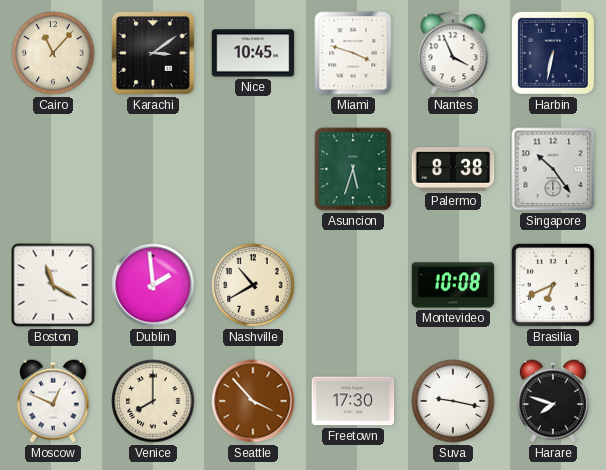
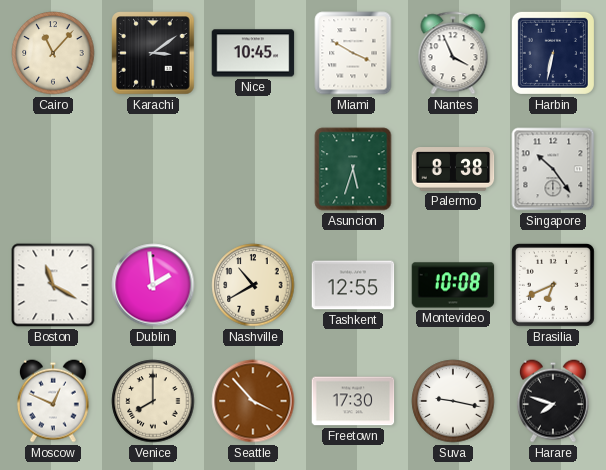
Miami: 3:48 -> 3:50 (353, 53)
Tashkent: none -> 12:55 (353, 285)
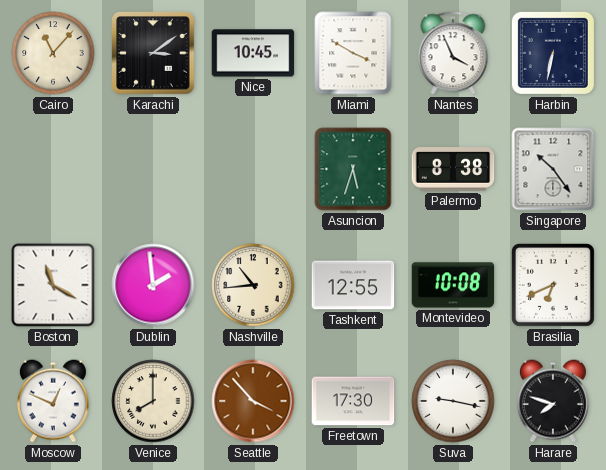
Nashville: 10:40 -> 10:44 (253, 285)
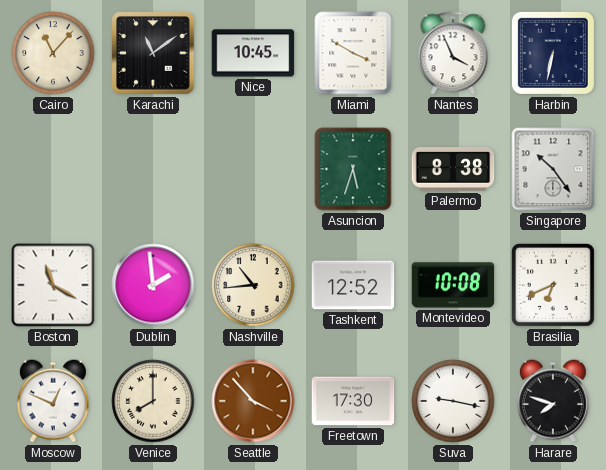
Karachi: 3:09 -> 11:09 (153, 53)
Tashkent: 12:55 -> 12:52 (353, 285)
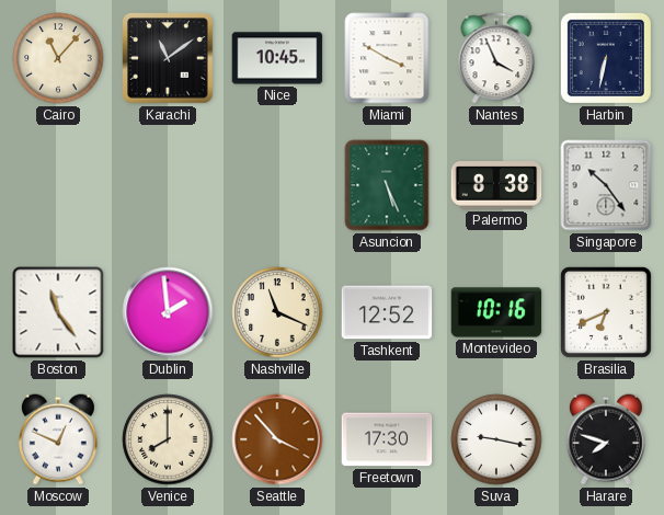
Asuncion: 5:33 -> 5:26 (387, 185)
Boston: 11:20 -> 11:24 (58, 312)
Nashville: 10:44 -> 11:19 (277, 312)
Montevideo: 10:08 -> 10:16 (496, 312)
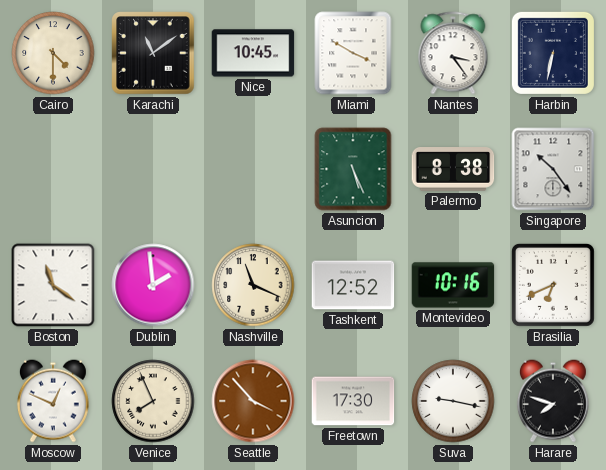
Cairo: 11:07 -> 4:30 (53, 53)
Nantes: 3:56 -> 3:24 (453, 53)
Boston: 11:24 -> 11:21 (53, 285)
Venice: 8:00 -> 7:56 (153, 401)
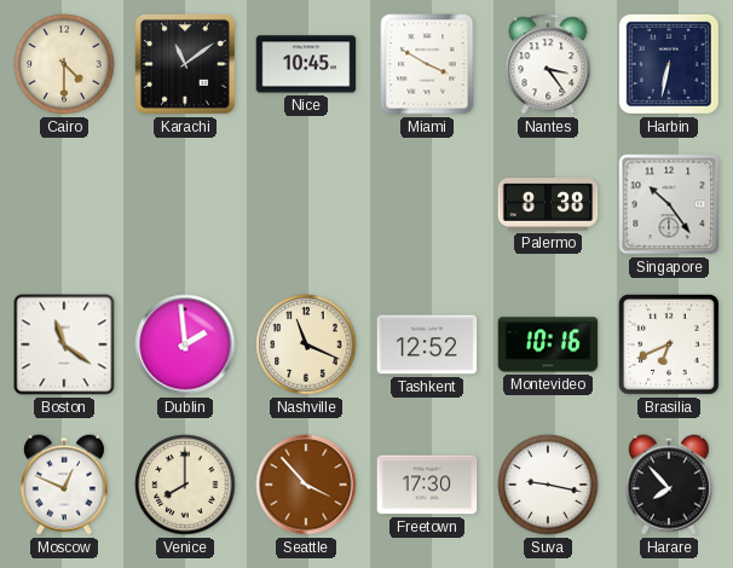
Asuncion: 5:26 -> none (353, 169)
Venice: 7:56 -> 8:00 (185, 485)
Harare: 7:48 -> 7:53 (669, 485)
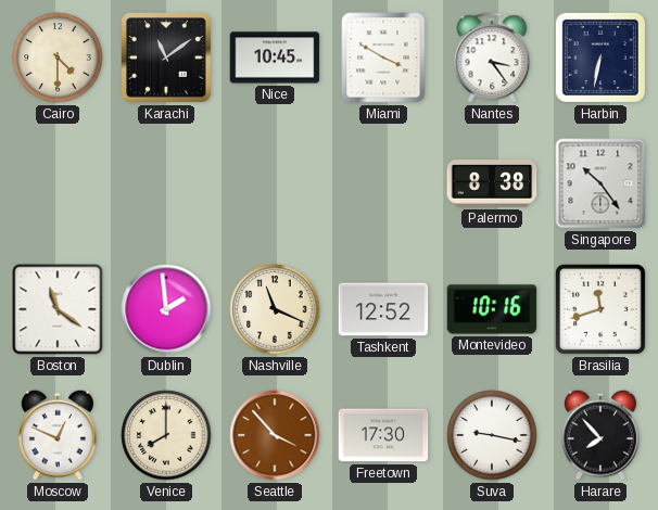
Brasilia: 6:41 -> 11:42 (600, 309)
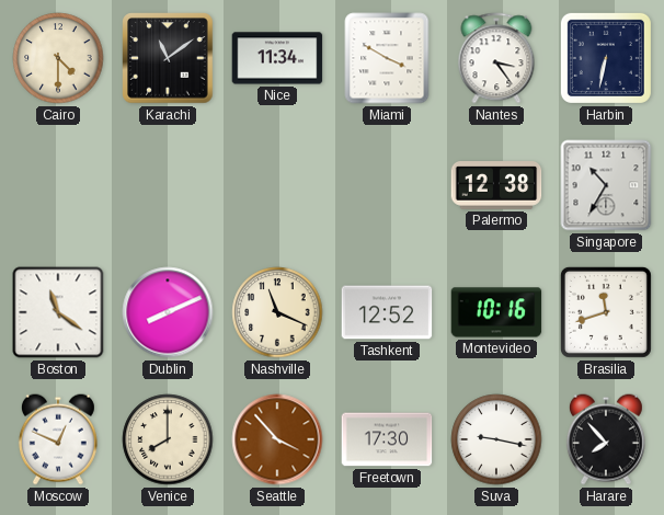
Nice: 10:45 -> 11:34 (277, 58)
Palermo: 8:38 -> 12:38 (496, 186)
Singapore: 10:24 -> 10:35 (606, 185)
Dublin: 1:59 -> 8:11 (168, 312)
